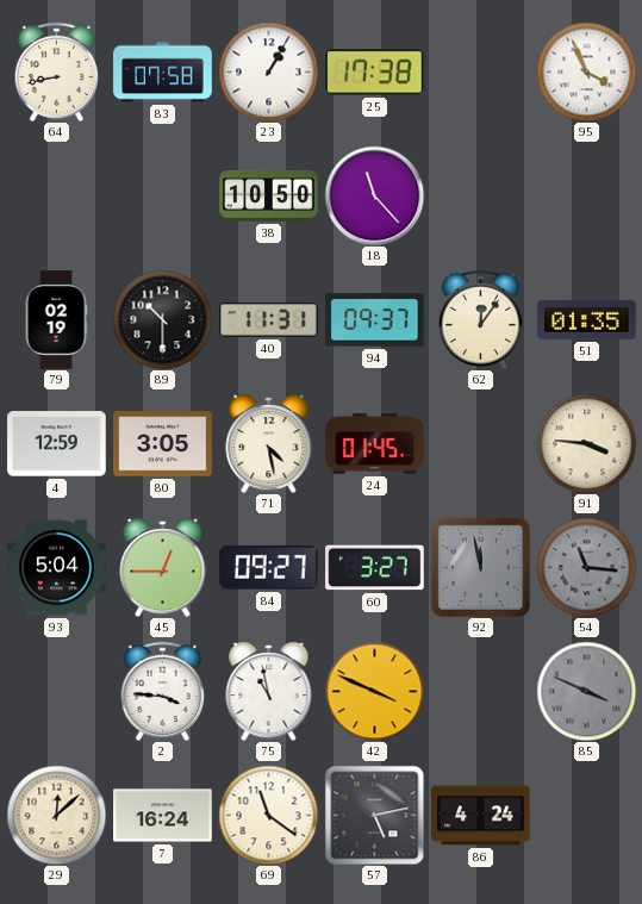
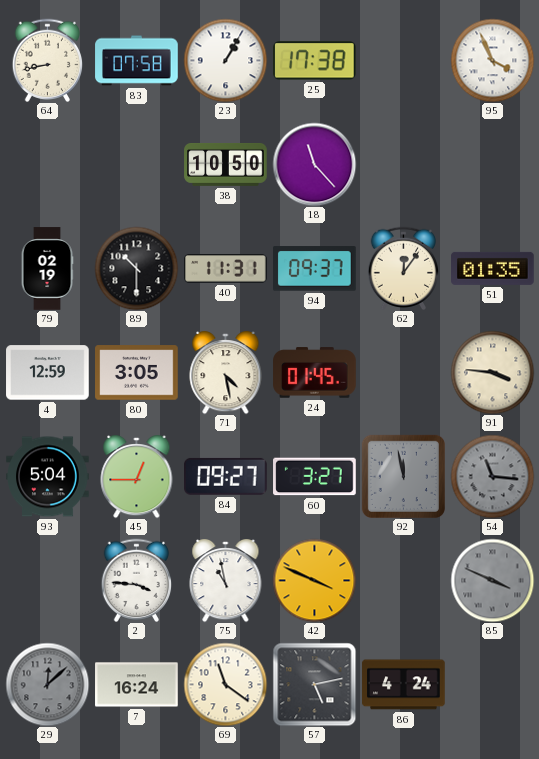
29 dial: cream -> grey (47, 684)
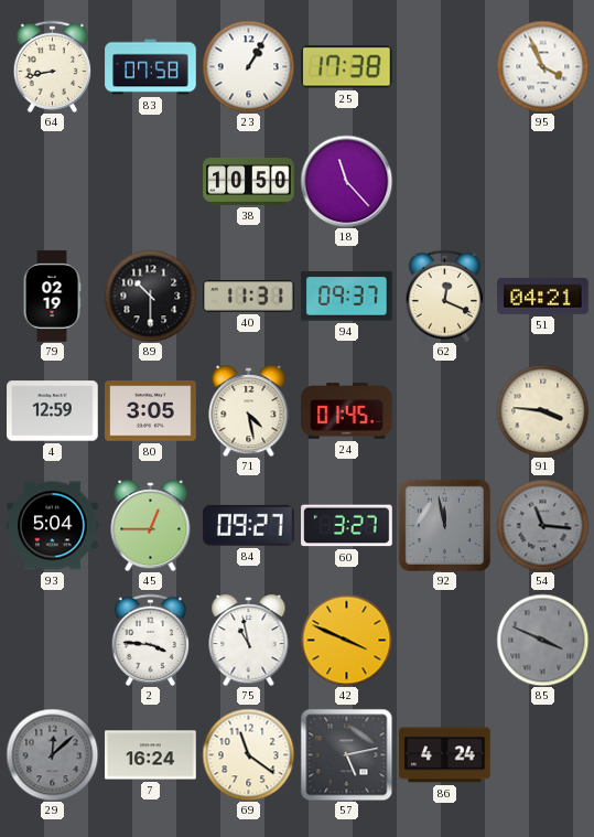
62: 12:06 -> 12:19 (445, 296)
51: 01:35 -> 04:21 (543, 296)
